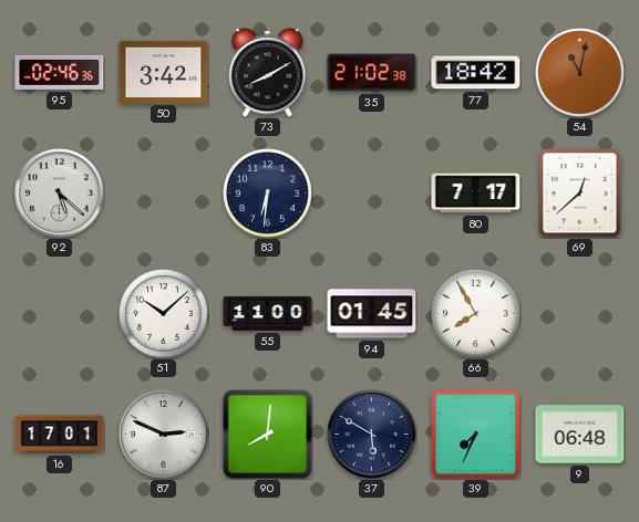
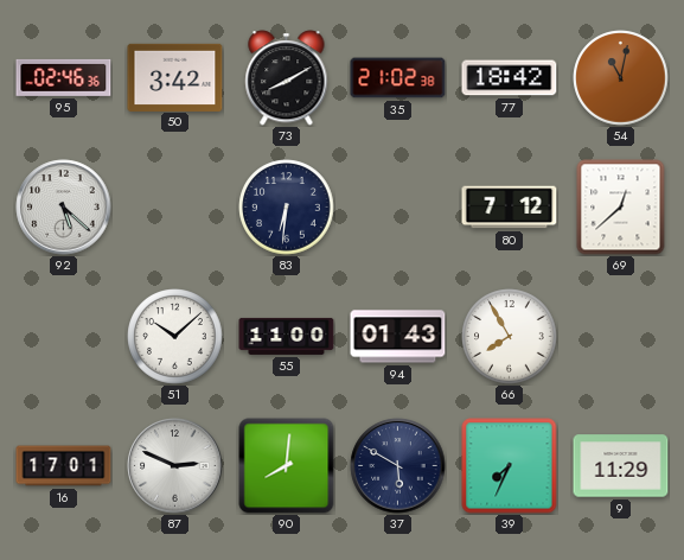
80: 7:17 -> 7:12 (510, 208)
94: 01:45 -> 01:43 (398, 337)
9: 06:48 -> 11:29 (621, 466)
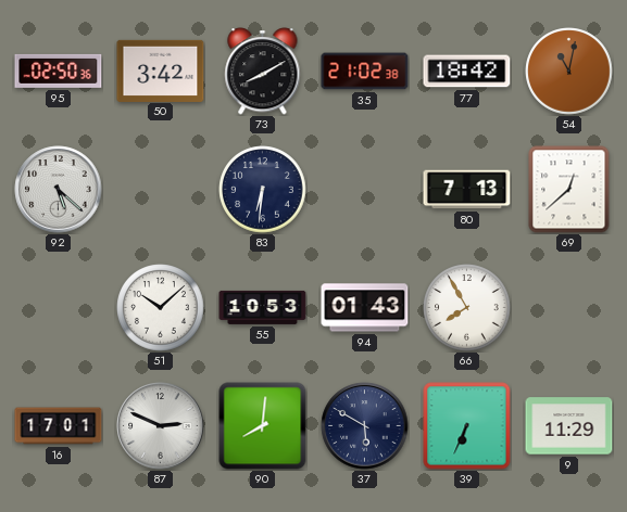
95: 02:46 -> 02:50 (59, 71)
80: 7:12 -> 7:13 (467, 190)
55: 11:00 -> 10:53 (263, 307)
39: 7:34 -> 6:34 (467, 426)
